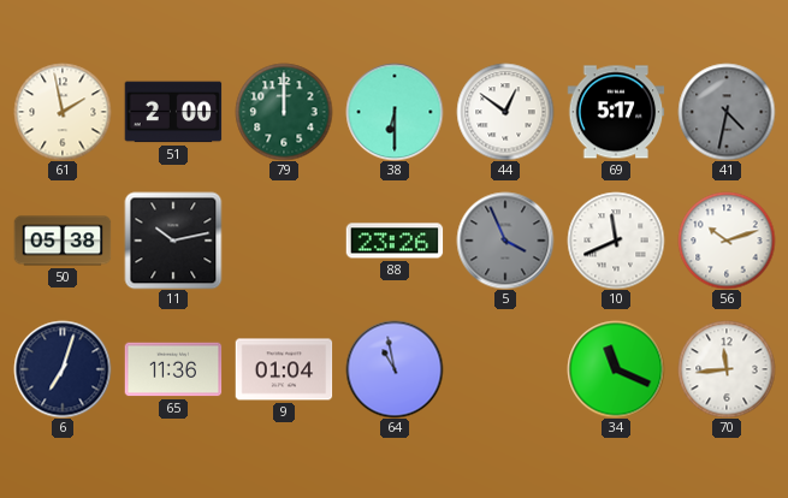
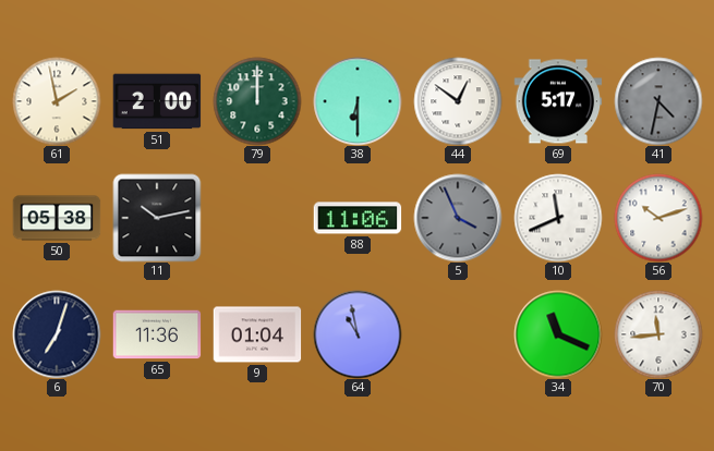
88: 23:26 -> 11:06 (358, 218)
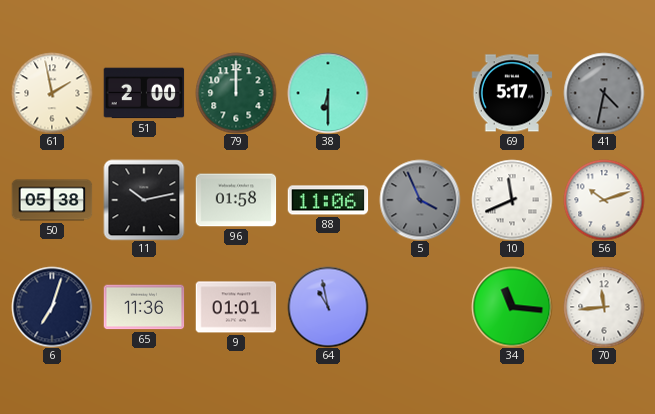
44: 12:51 -> none (458, 101)
96: none -> 01:58 (236, 200)
9: 01:04 -> 01:01 (236, 307)
34: 11:19 -> 11:16 (512, 307)
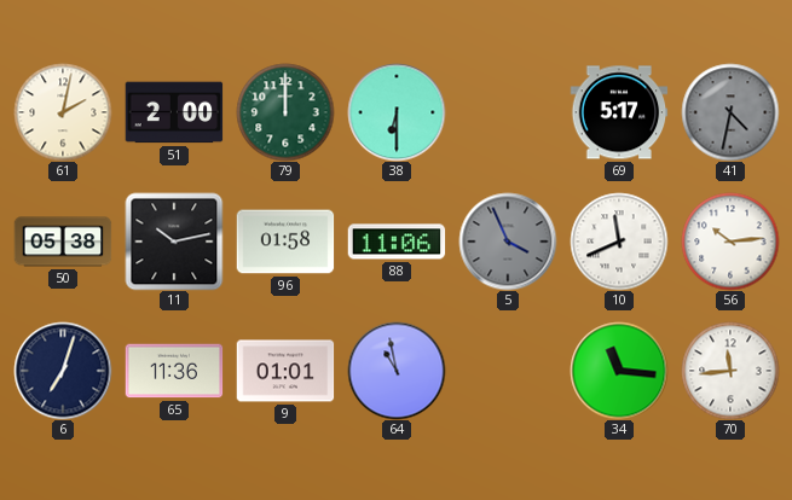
61: 1:58 -> 2:02 (63, 112)
56: 10:12 -> 10:14 (730, 242)
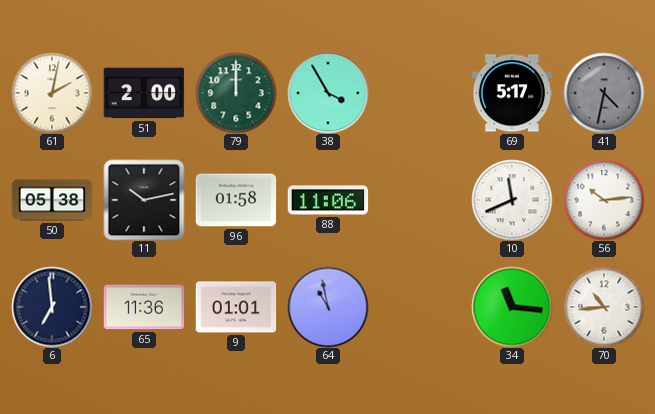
38: 6:30 -> 3:55 (328, 93)
5: 3:56 -> none (508, 242)
6: 7:03 -> 6:59 (52, 307)
70: 11:44 -> 10:44 (604, 307)
